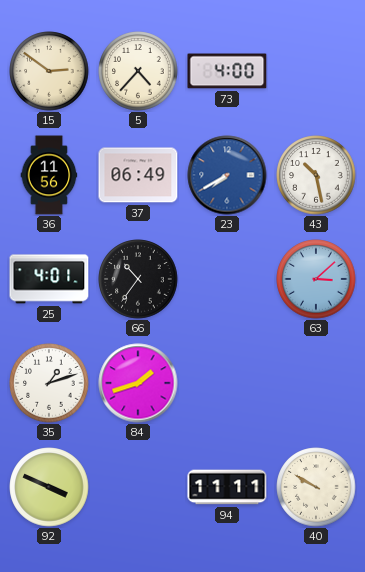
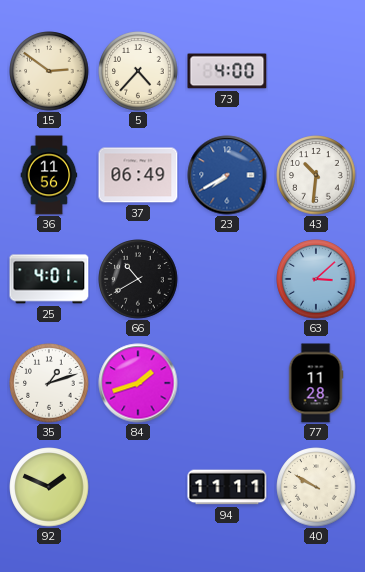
43: 10:28 -> 10:31 (316, 175)
66: 10:36 -> 10:40 (138, 279)
77: none -> 11:28 (316, 383)
92: 3:49 -> 1:49 (49, 487)
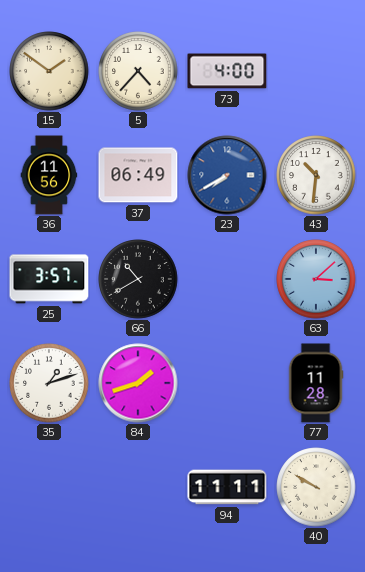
15: 2:51 -> 1:51 (49, 71)
25: 4:01 -> 3:57 (49, 279)
92: 1:49 -> none (49, 487)
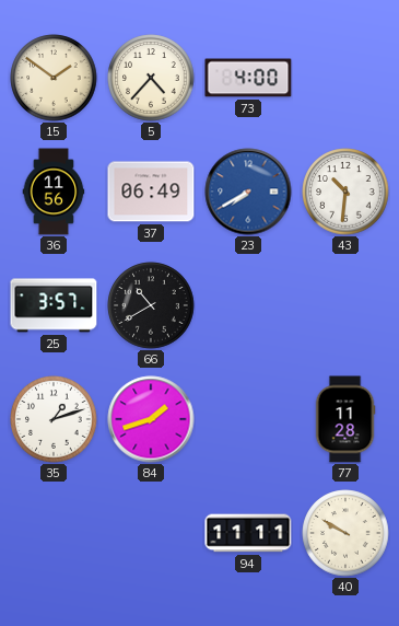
63: 3:08 -> none (316, 279)
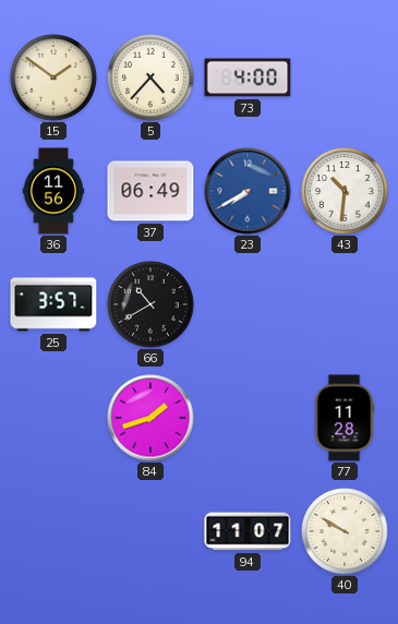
35: 1:12 -> none (54, 419)
94: 11:11 -> 11:07 (248, 531)
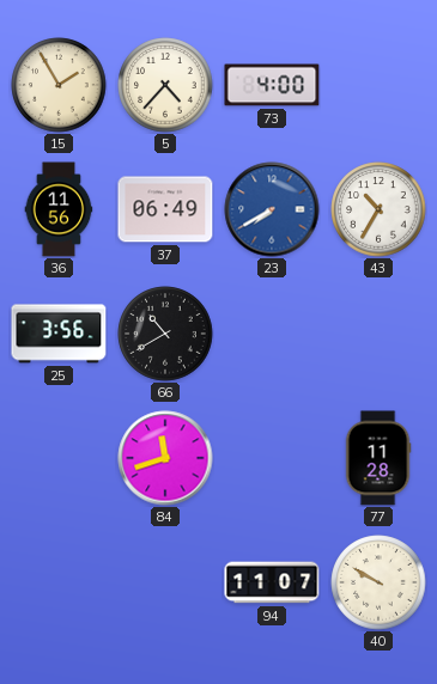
15: 1:51 -> 1:55 (59, 85)
43: 10:31 -> 10:35 (378, 209)
25: 3:57 -> 3:56 (59, 334)
84: 1:42 -> 11:42 (165, 458)
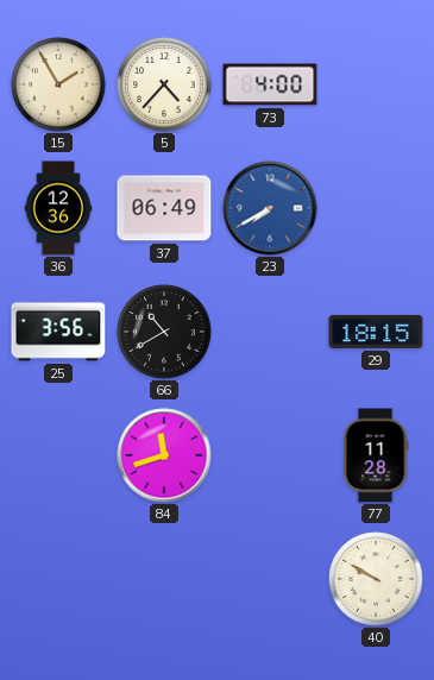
36: 11:56 -> 12:36 (58, 208)
43: 10:35 -> none (378, 209)
29: none -> 18:15 (376, 332)
94: 11:07 -> none (272, 582)
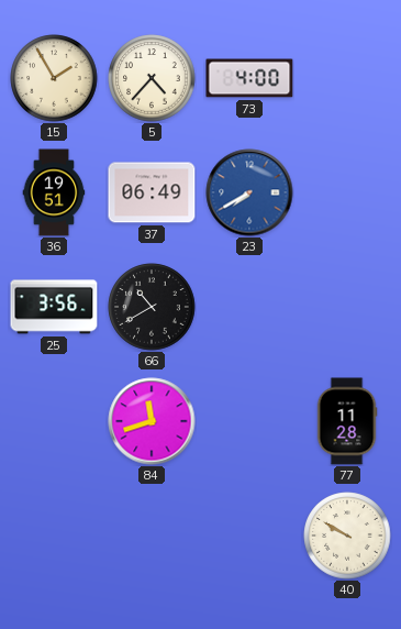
36: 12:36 -> 19:51 (54, 192)
29: 18:15 -> none (376, 332)
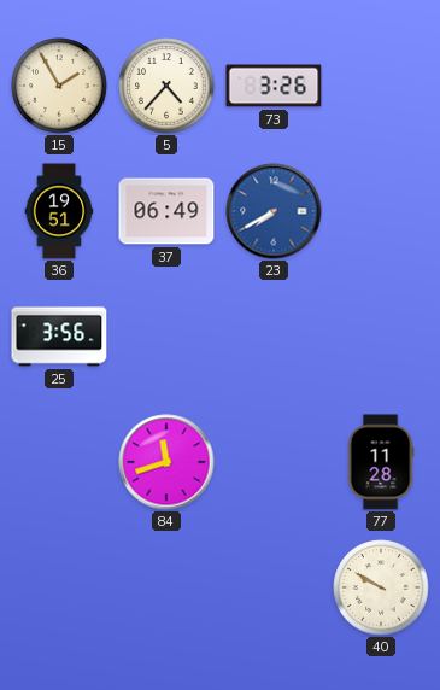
73: 4:00 -> 3:26 (274, 86)
66: 10:40 -> none (152, 307)
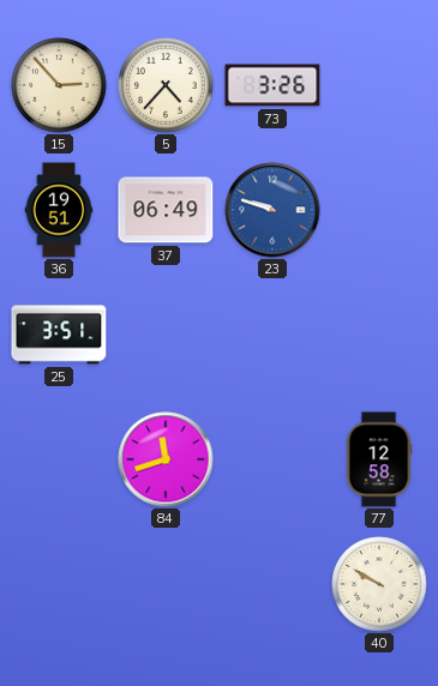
15: 1:55 -> 2:53 (59, 85)
23: 7:40 -> 9:48 (272, 210)
25: 3:56 -> 3:51 (59, 335)
77: 11:28 -> 12:58 (379, 459)
